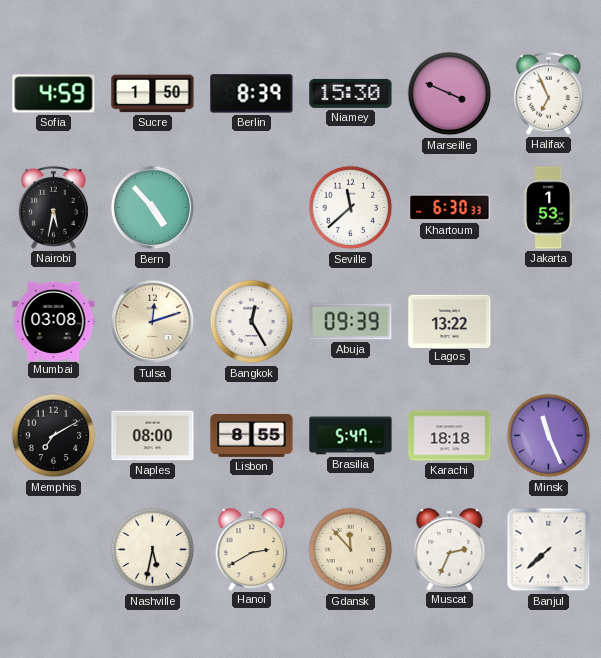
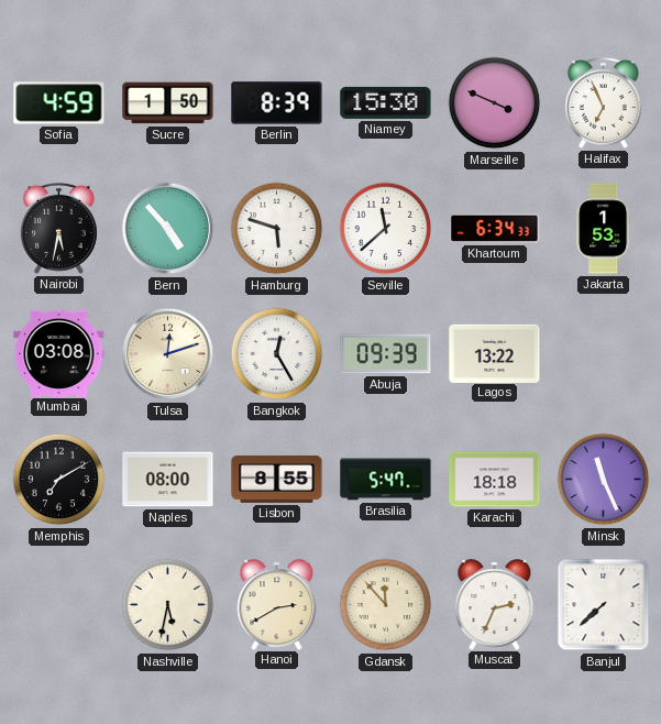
Hamburg: none -> 5:48 (277, 229)
Khartoum: 6:30 -> 6:34 (495, 228)
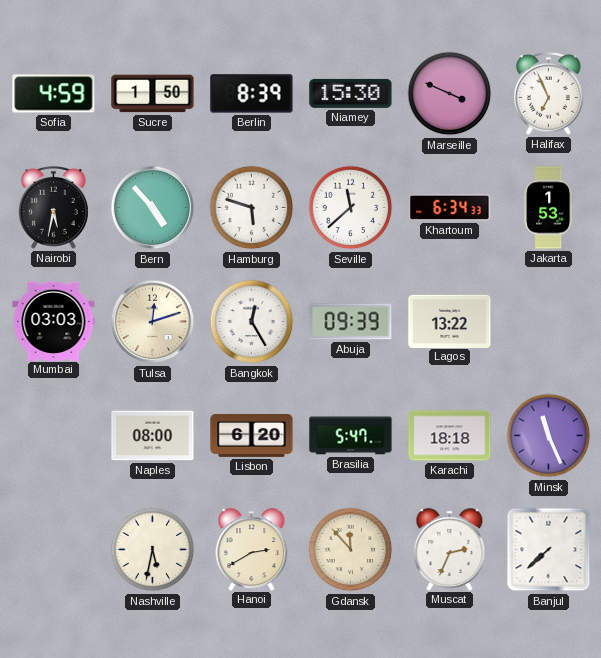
Mumbai: 03:08 -> 03:03 (54, 321)
Memphis: 7:10 -> none (59, 480)
Lisbon: 8:55 -> 6:20 (252, 435)
